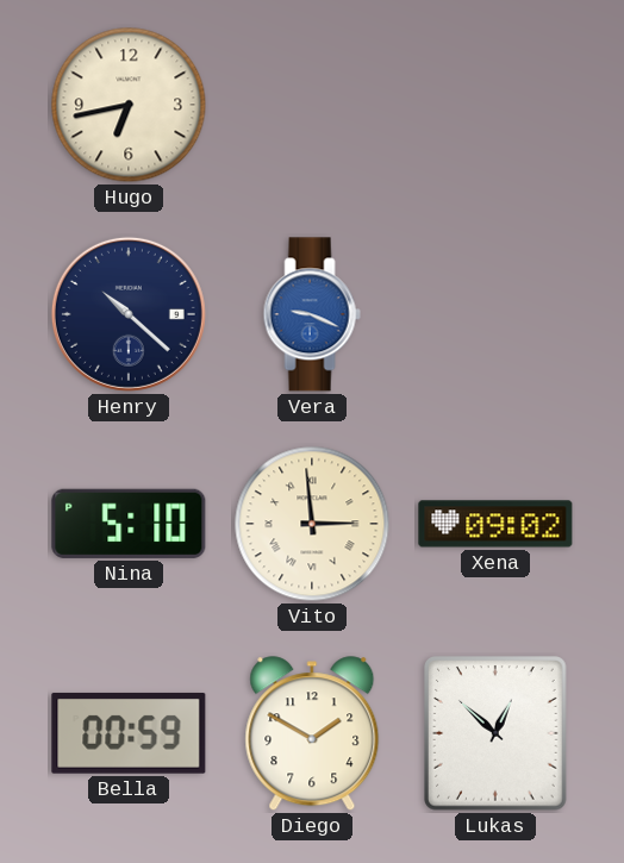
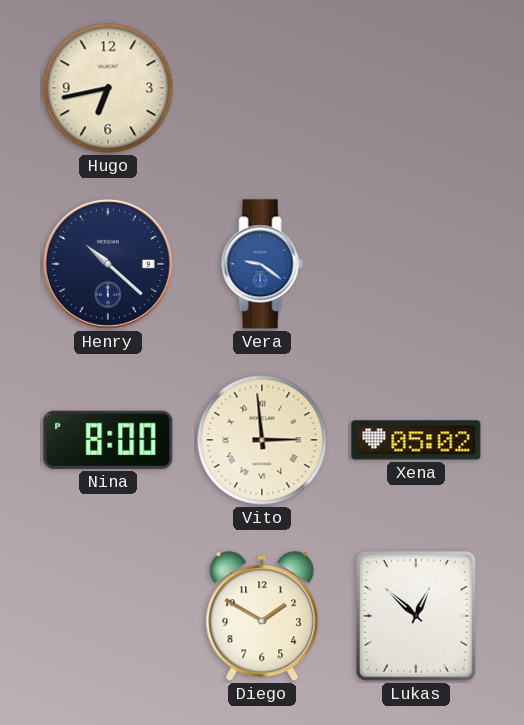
Vera: 9:19 -> 9:21 (262, 264)
Nina: 5:10 -> 8:00 (108, 440)
Xena: 09:02 -> 05:02 (416, 440)
Bella: 00:59 -> none (129, 733)
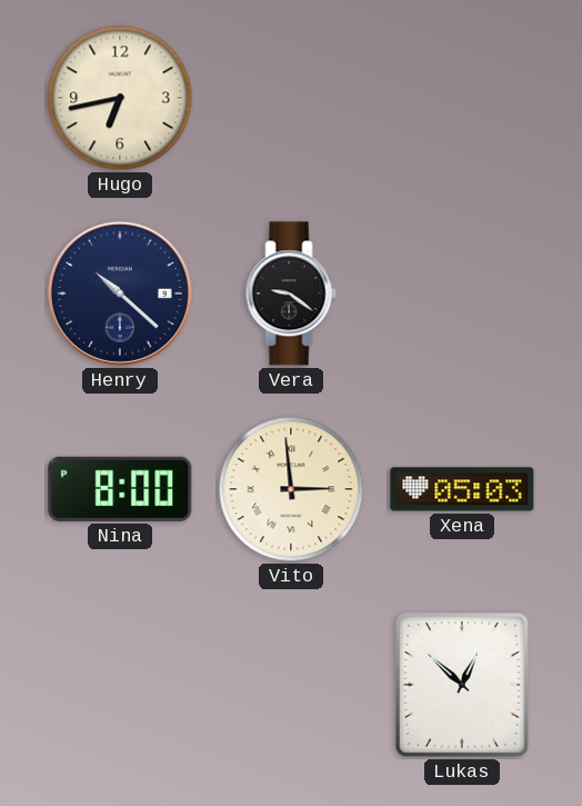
Vera dial: blue -> black (291, 293)
Xena: 05:02 -> 05:03 (462, 489)
Diego: 1:50 -> none (262, 617)
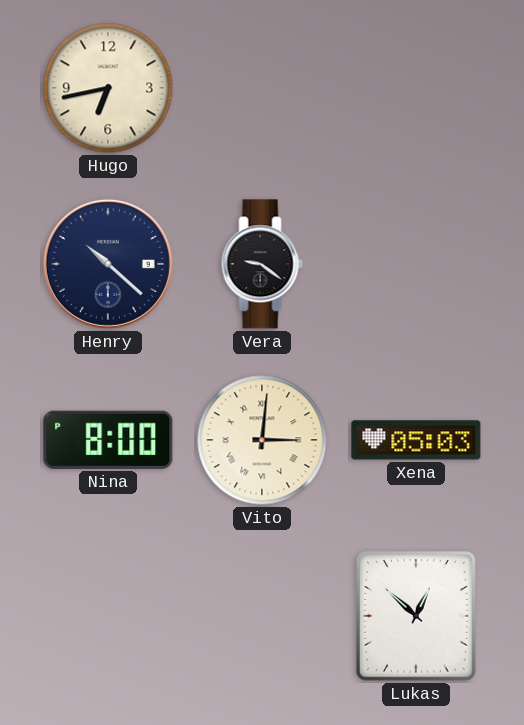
Vito: 2:59 -> 3:01 (262, 440)
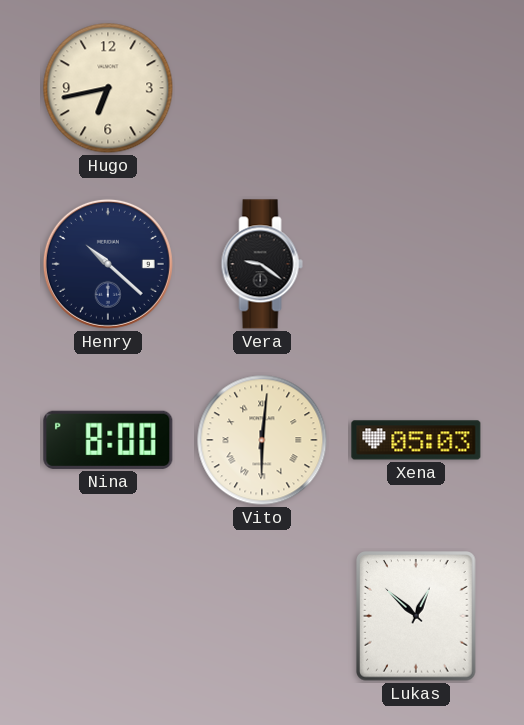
Vito: 3:01 -> 6:01 (262, 440)
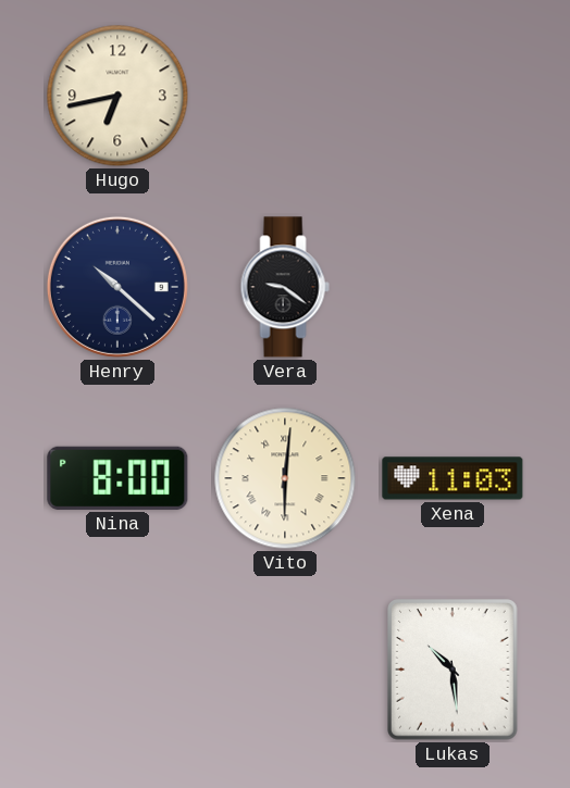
Xena: 05:03 -> 11:03 (453, 478)
Lukas: 12:52 -> 10:29 (454, 670)
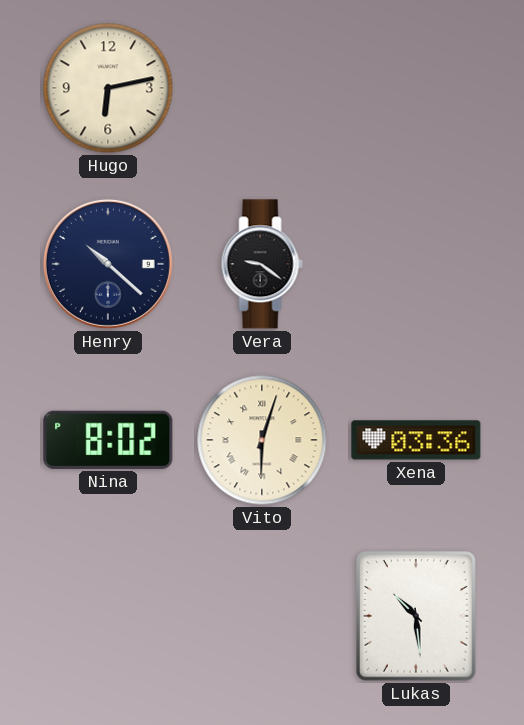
Hugo: 6:43 -> 6:13 (108, 88)
Nina: 8:00 -> 8:02 (108, 440)
Vito: 6:01 -> 6:03 (262, 440)
Xena: 11:03 -> 03:36 (416, 440)
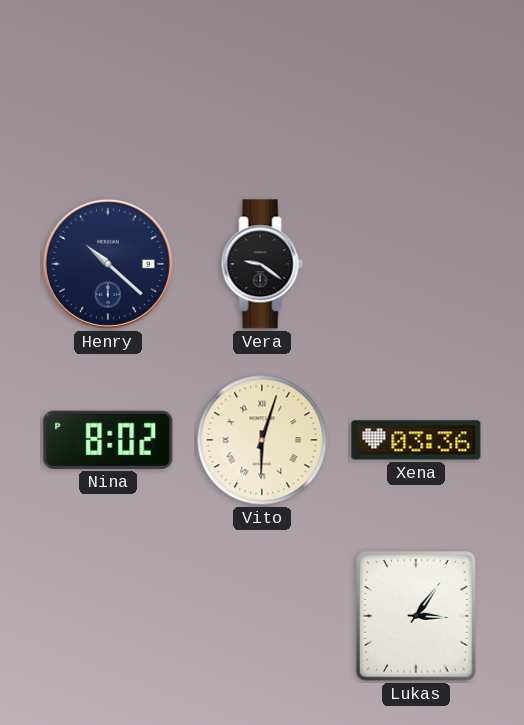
Hugo: 6:13 -> none (108, 88)
Lukas: 10:29 -> 3:06 (417, 616)
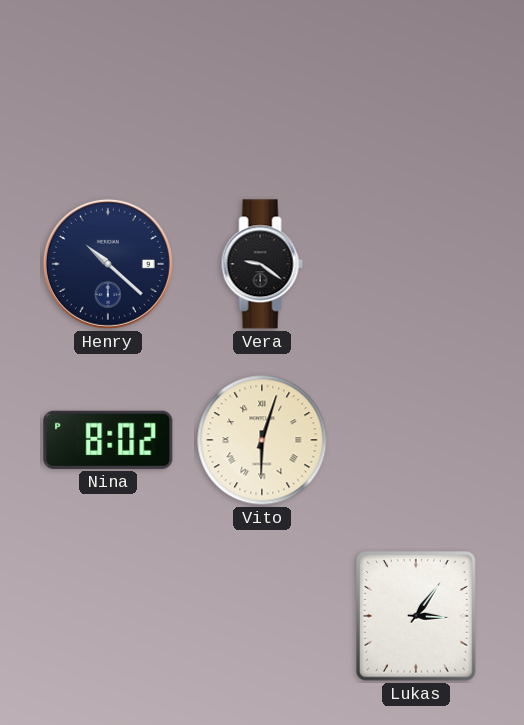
Xena: 03:36 -> none (416, 440)
